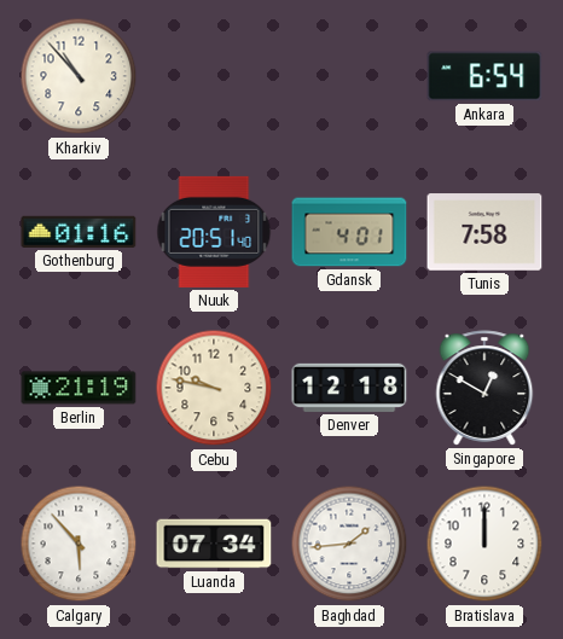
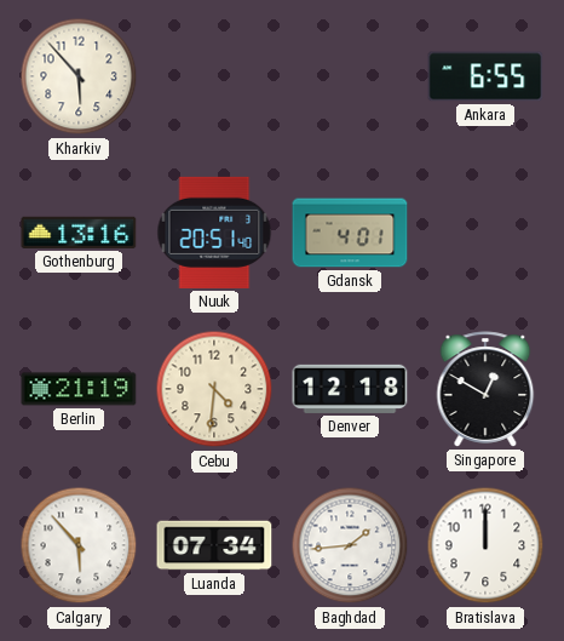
Kharkiv: 10:53 -> 5:53 (79, 76)
Ankara: 6:54 -> 6:55 (485, 76)
Gothenburg: 01:16 -> 13:16 (79, 233)
Tunis: 7:58 -> none (484, 232)
Cebu: 9:47 -> 4:31 (214, 389)
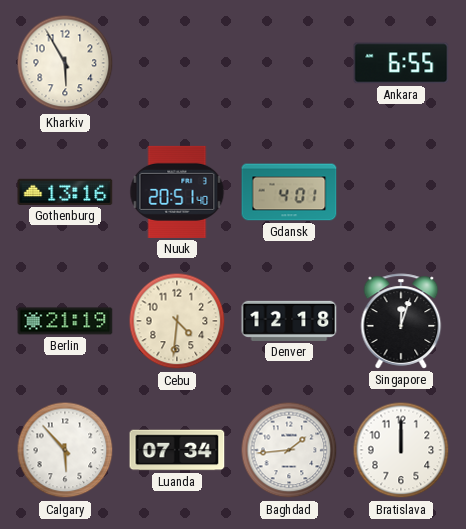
Kharkiv: 5:53 -> 5:55 (65, 63)
Singapore: 12:50 -> 12:03 (401, 321)
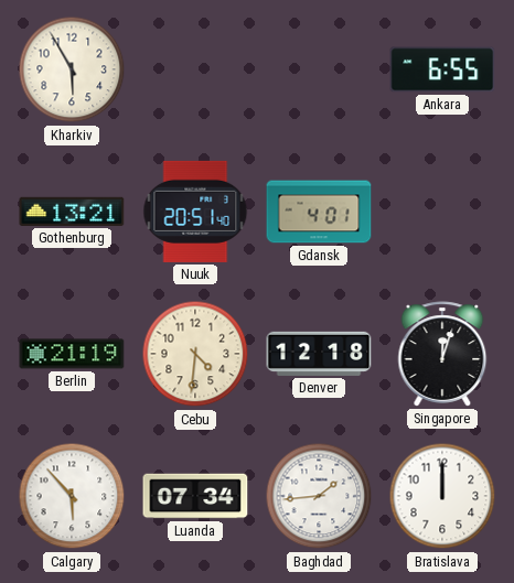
Gothenburg: 13:16 -> 13:21 (72, 212)
